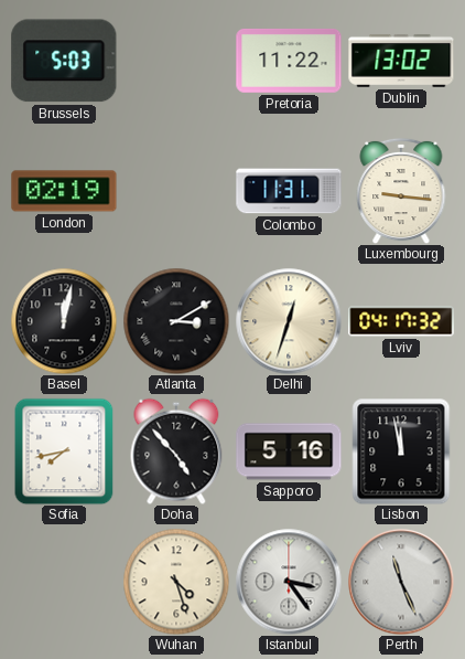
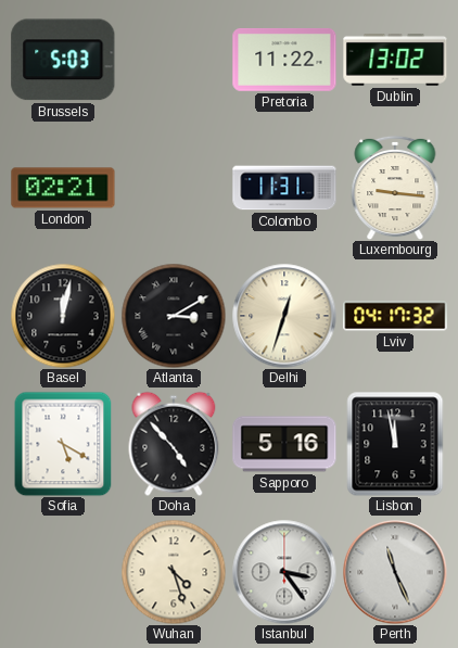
London: 02:19 -> 02:21 (63, 188)
Sofia: 7:43 -> 5:20 (63, 444)
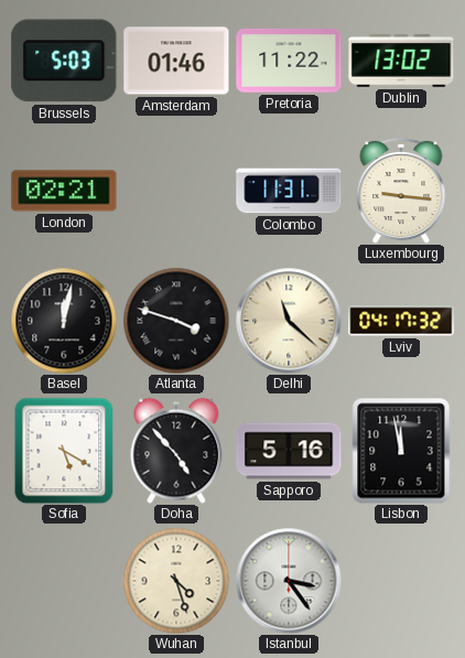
Amsterdam: none -> 01:46 (176, 61)
Atlanta: 3:10 -> 3:48 (176, 321)
Delhi: 12:33 -> 11:22 (289, 321)
Perth: 11:26 -> none (395, 572)
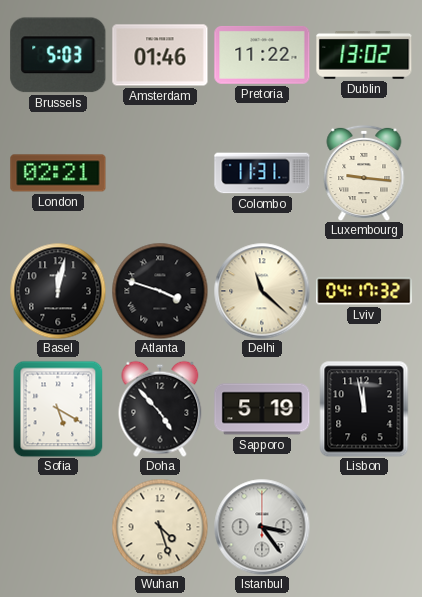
Sapporo: 5:16 -> 5:19 (262, 409)
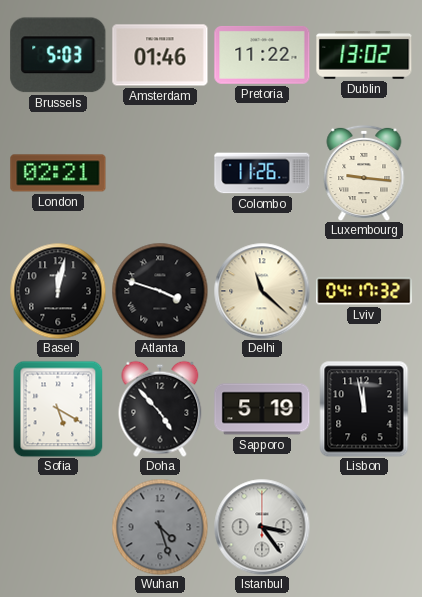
Colombo: 11:31 -> 11:26 (262, 173)
Wuhan dial: cream -> grey (160, 527)
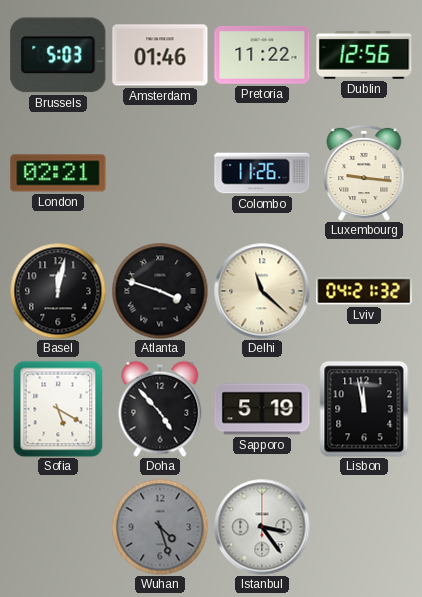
Dublin: 13:02 -> 12:56 (364, 55)
Lviv: 04:17 -> 04:21 (364, 291)
